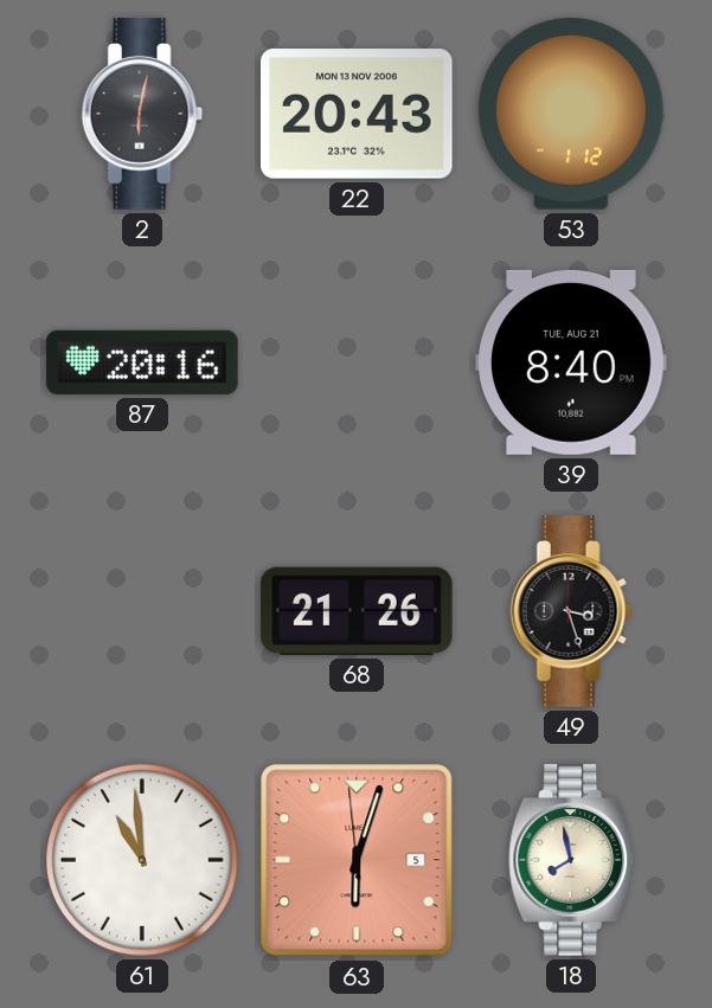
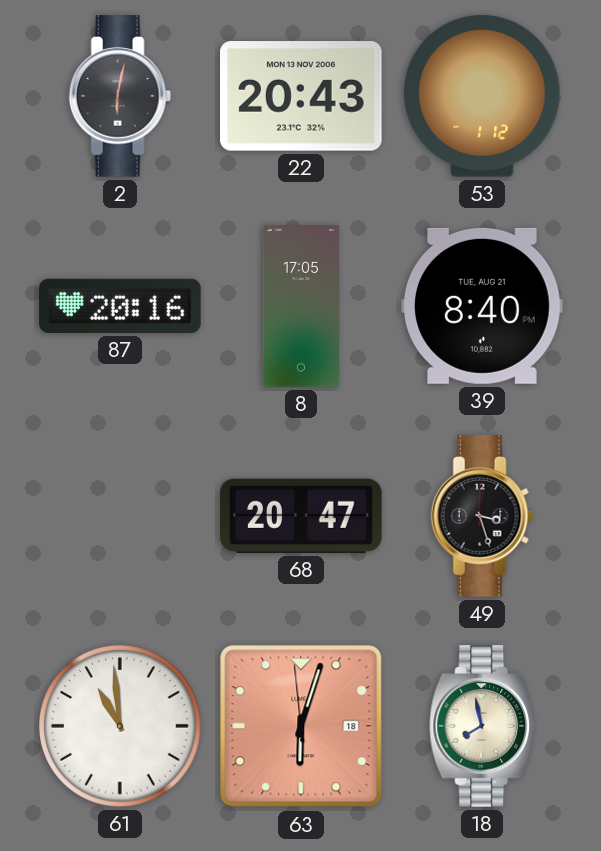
8: none -> 17:05 (301, 306)
68: 21:26 -> 20:47 (301, 516)
63 date: 5 -> 18 (301, 726)
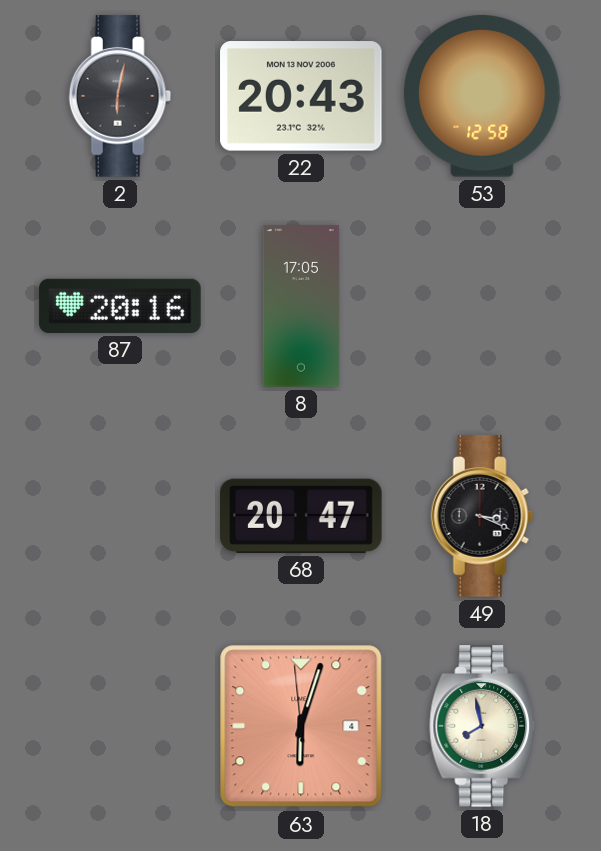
53: 1:12 -> 12:58 (482, 97)
39: 8:40 -> none (482, 306)
49: 3:27 -> 3:19 (482, 516)
61: 10:59 -> none (121, 727)
63 date: 18 -> 4 (301, 726)
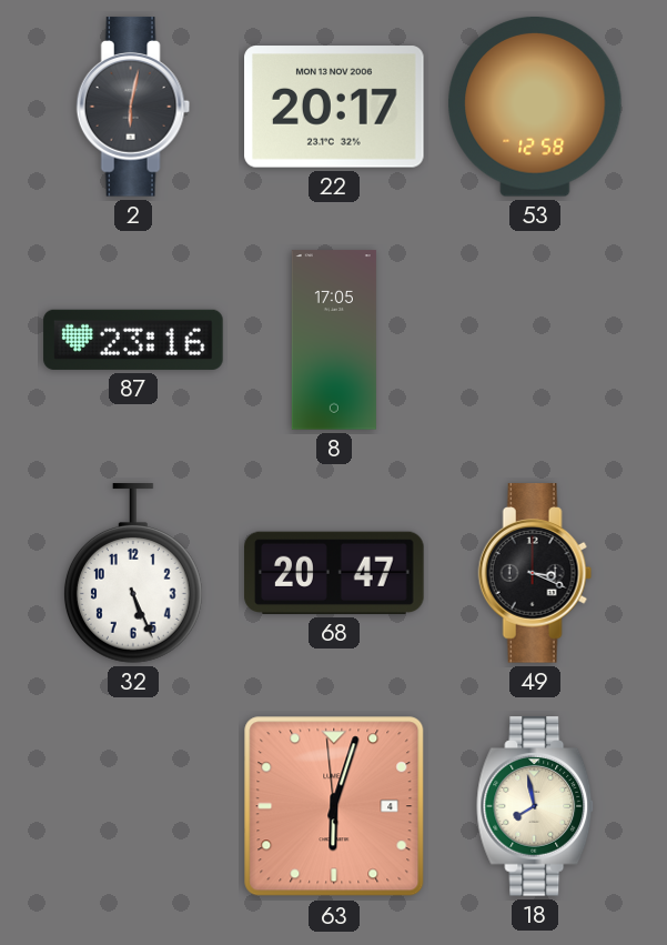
22: 20:43 -> 20:17 (334, 107)
87: 20:16 -> 23:16 (133, 340)
32: none -> 5:26 (133, 573)
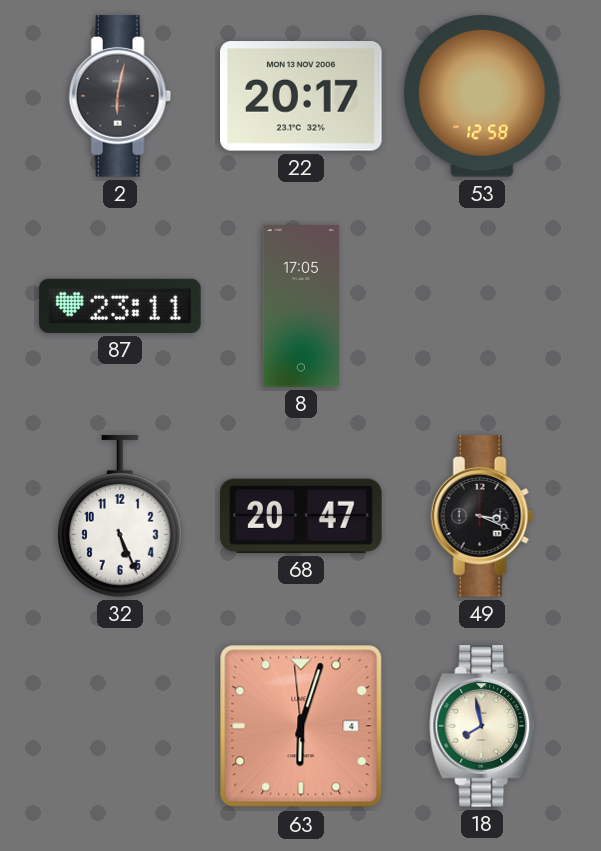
87: 23:16 -> 23:11 (120, 306)
